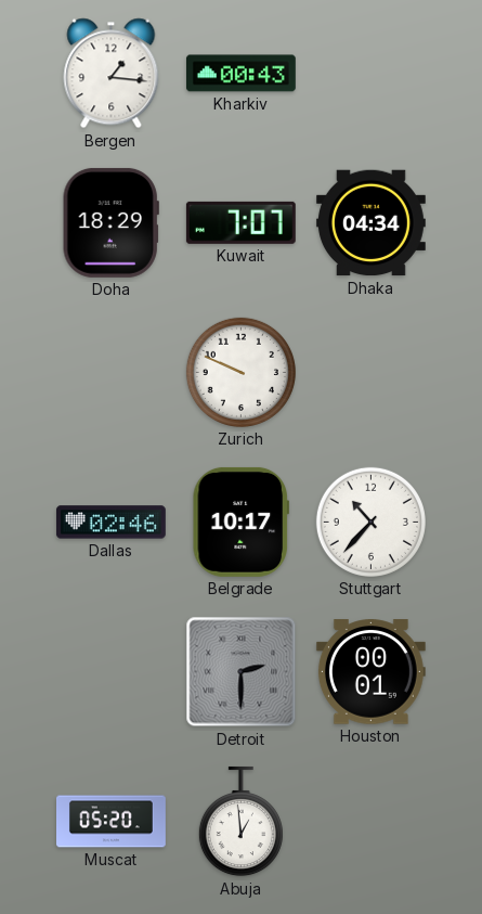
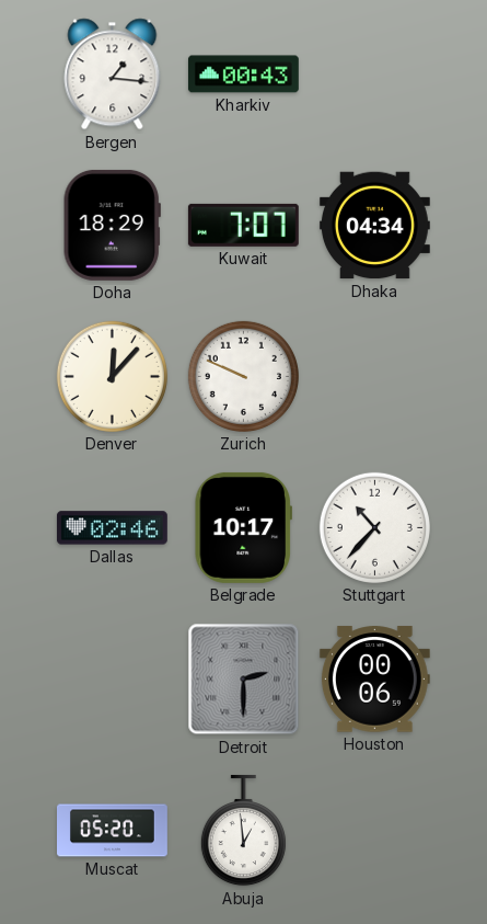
Denver: none -> 12:07 (112, 376)
Houston: 00:01 -> 00:06 (374, 680)
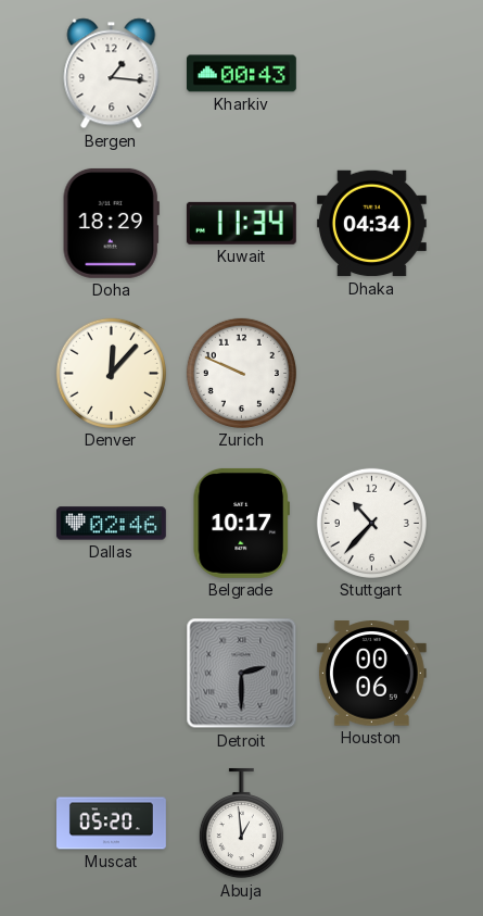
Kuwait: 7:07 -> 11:34 (241, 223)
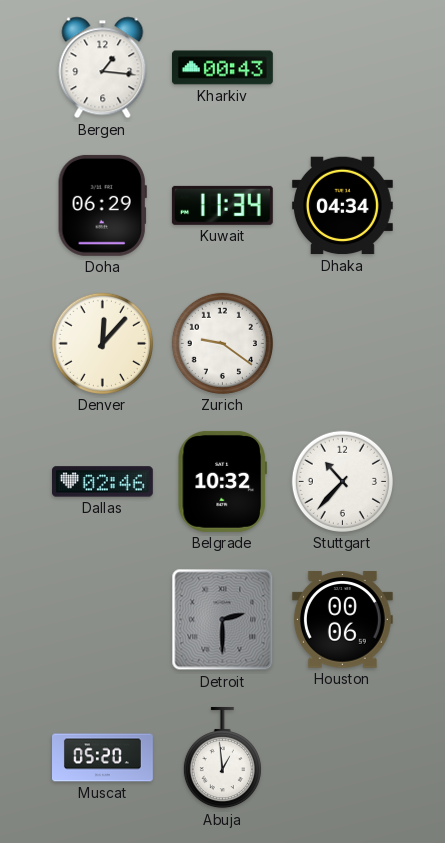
Doha: 18:29 -> 06:29 (102, 205)
Zurich: 9:49 -> 9:21 (222, 343)
Belgrade: 10:17 -> 10:32 (222, 481)
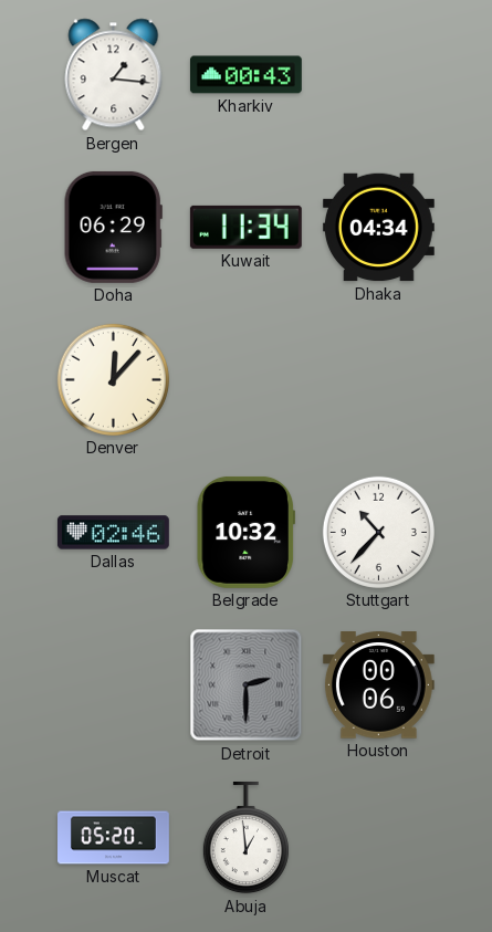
Zurich: 9:21 -> none (222, 343)
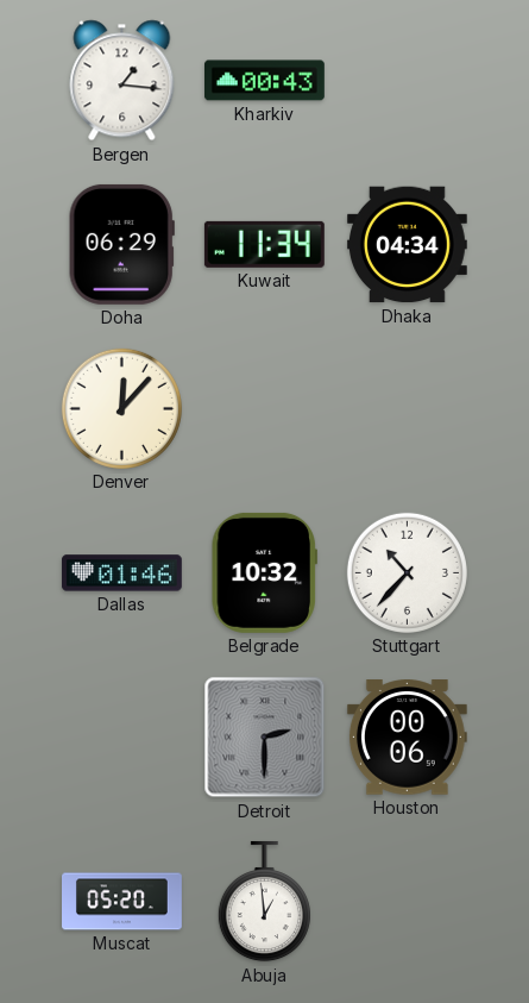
Dallas: 02:46 -> 01:46 (121, 573)
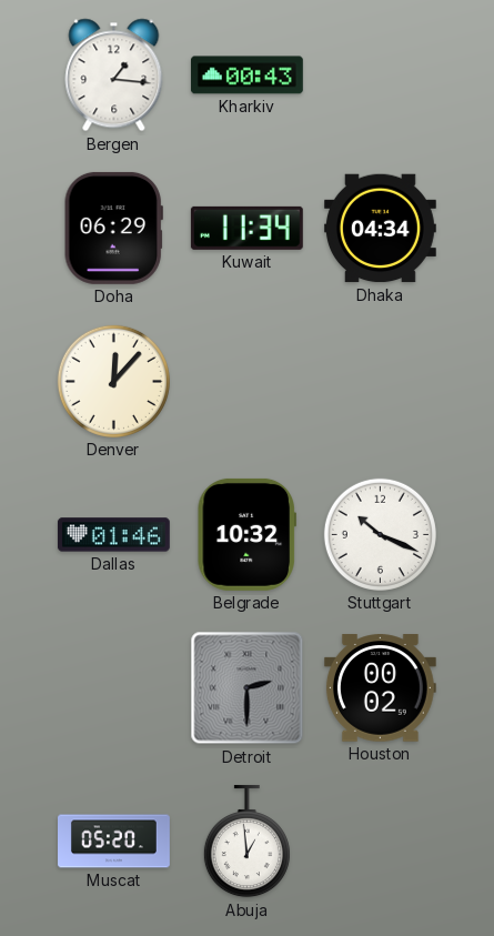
Stuttgart: 10:37 -> 10:19 (380, 534)
Houston: 00:06 -> 00:02 (380, 688)
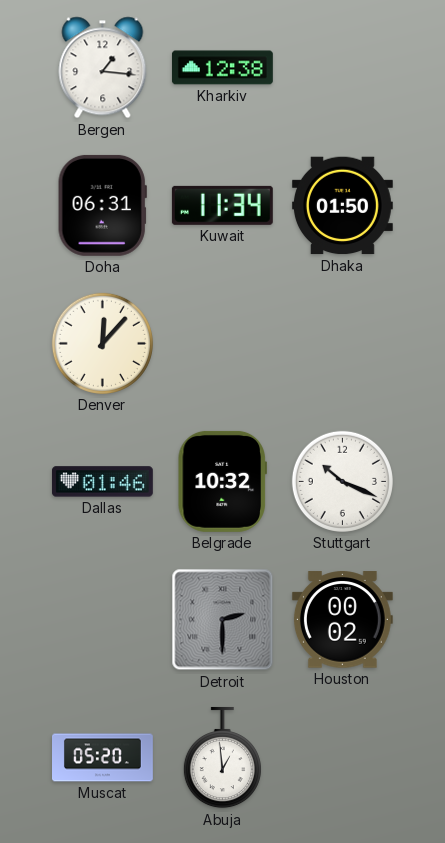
Kharkiv: 00:43 -> 12:38 (222, 68)
Doha: 06:29 -> 06:31 (102, 205)
Dhaka: 04:34 -> 01:50 (342, 206)
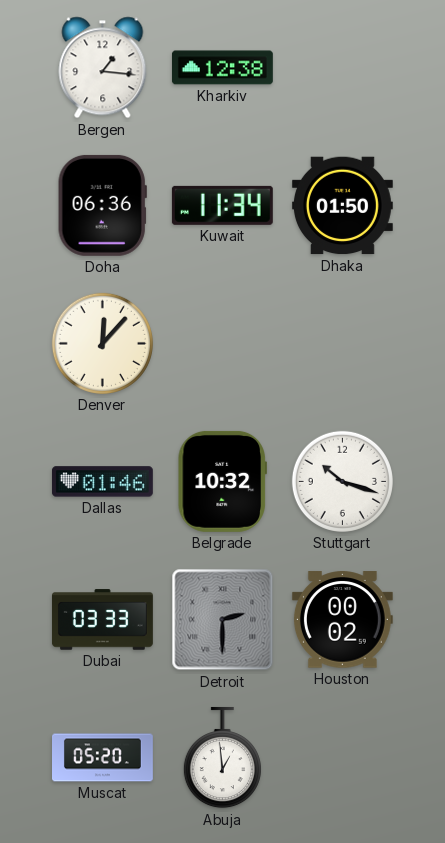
Doha: 06:31 -> 06:36 (102, 205)
Stuttgart: 10:19 -> 10:18 (342, 481)
Dubai: none -> 03:33 (102, 620)
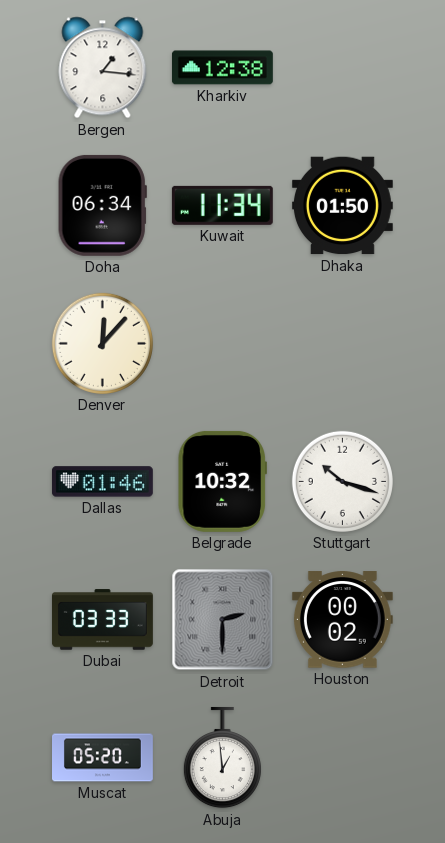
Doha: 06:36 -> 06:34 (102, 205)
